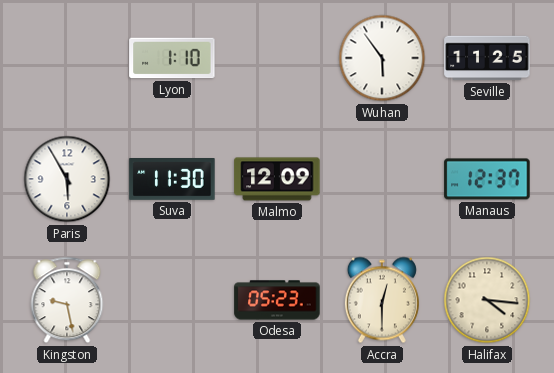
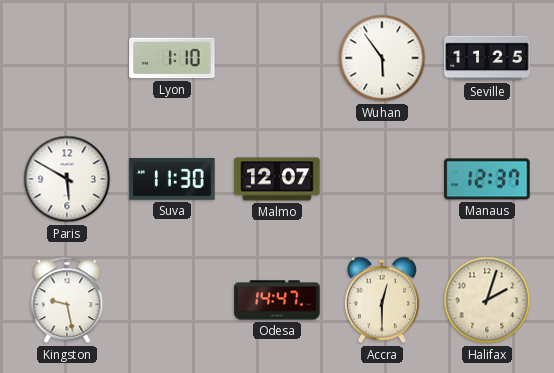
Paris: 5:55 -> 5:50 (67, 179)
Malmo: 12:09 -> 12:07 (277, 179)
Odesa: 05:23 -> 14:47 (277, 300)
Halifax: 4:16 -> 2:03 (487, 300)
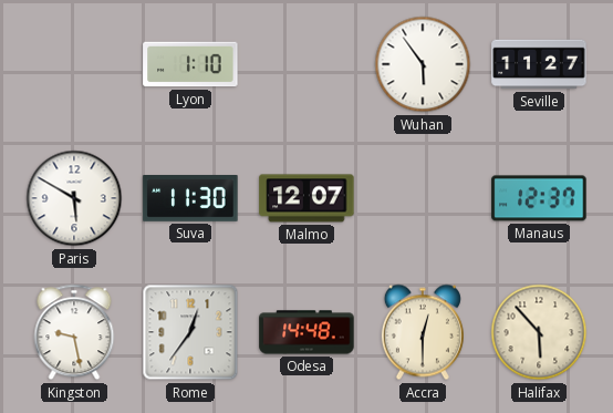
Seville: 11:25 -> 11:27 (539, 64)
Rome: none -> 12:36 (190, 332)
Odesa: 14:47 -> 14:48 (306, 332)
Halifax: 2:03 -> 5:53 (539, 332)
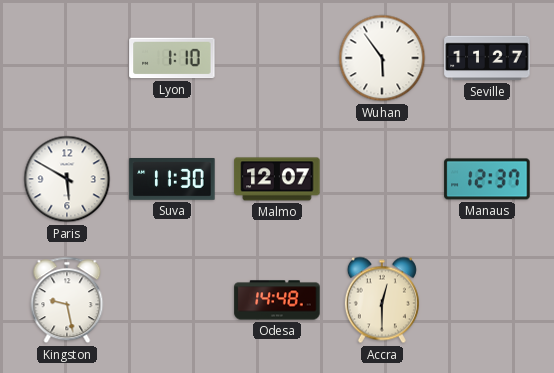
Rome: 12:36 -> none (190, 332)
Halifax: 5:53 -> none (539, 332)
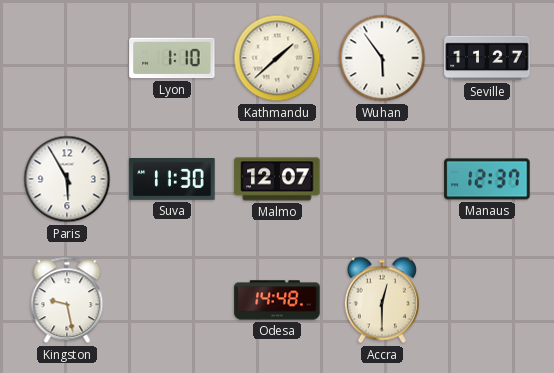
Kathmandu: none -> 1:38 (277, 58)
Paris: 5:50 -> 5:55 (67, 179)
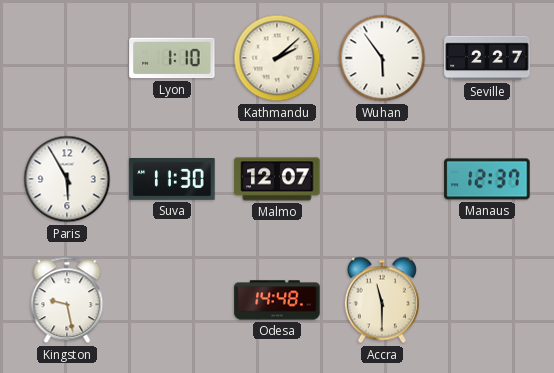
Kathmandu: 1:38 -> 2:08 (277, 58)
Seville: 11:27 -> 2:27 (487, 58)
Accra: 12:30 -> 11:30 (382, 300)
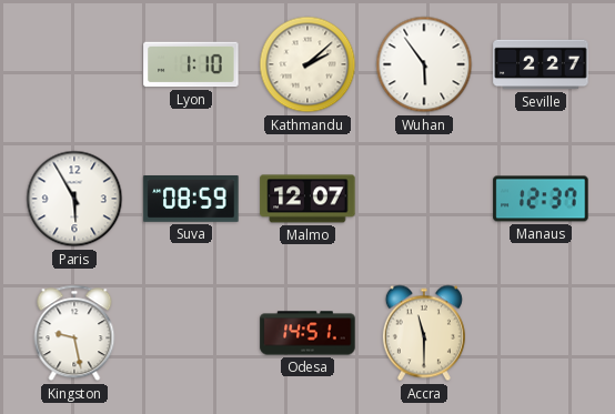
Suva: 11:30 -> 08:59 (191, 200)
Odesa: 14:48 -> 14:51 (307, 333)
